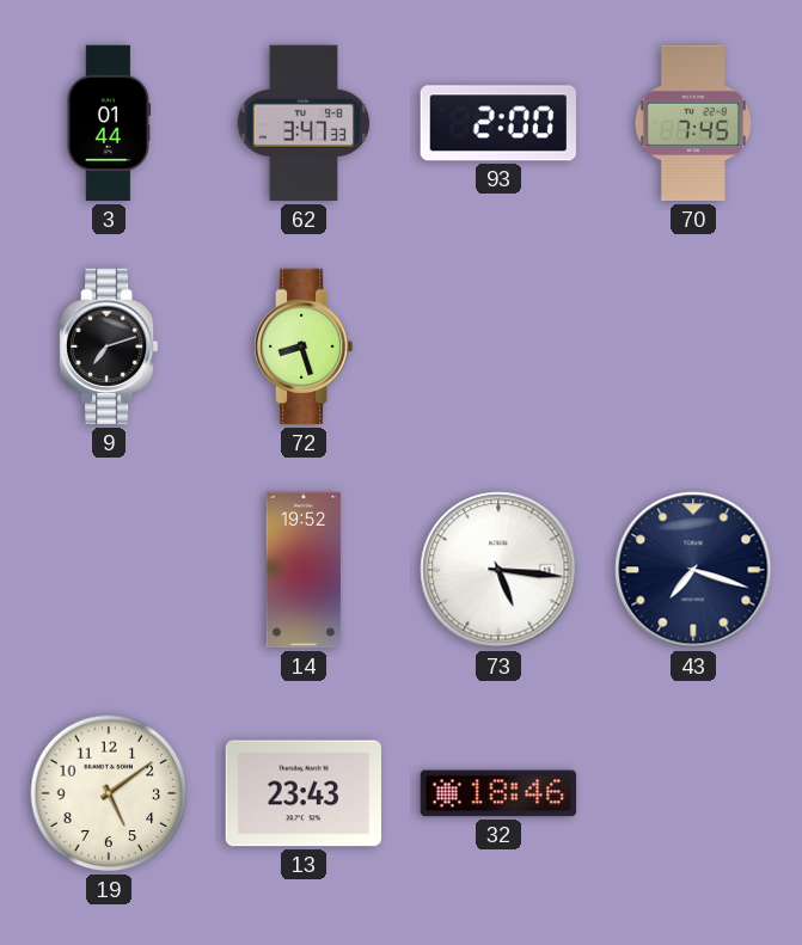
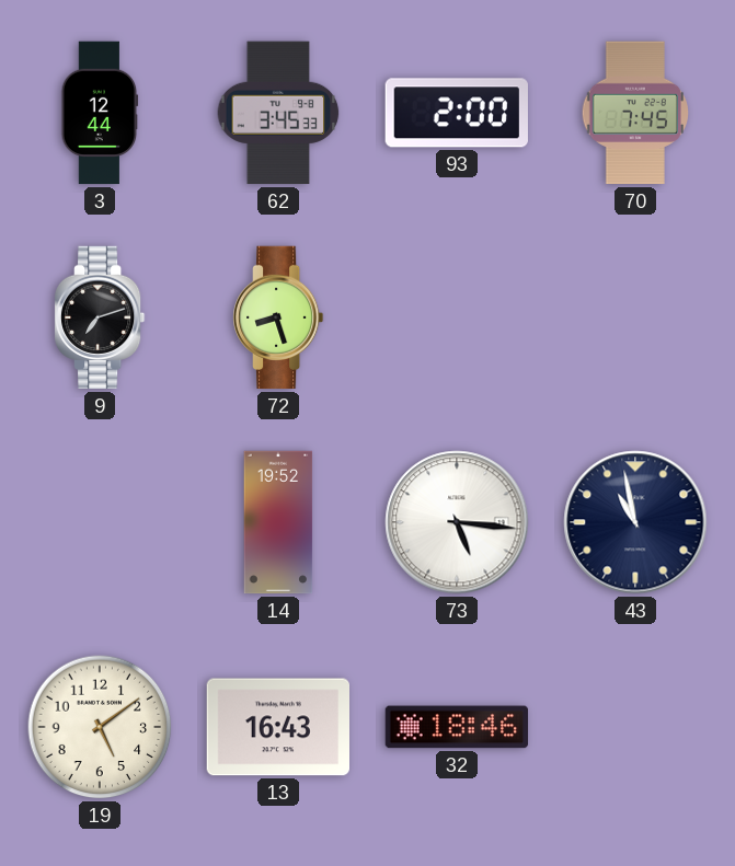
3: 01:44 -> 12:44 (100, 113)
62: 3:47 -> 3:45 (278, 113)
43: 7:18 -> 10:58 (635, 522)
13: 23:43 -> 16:43 (277, 727)
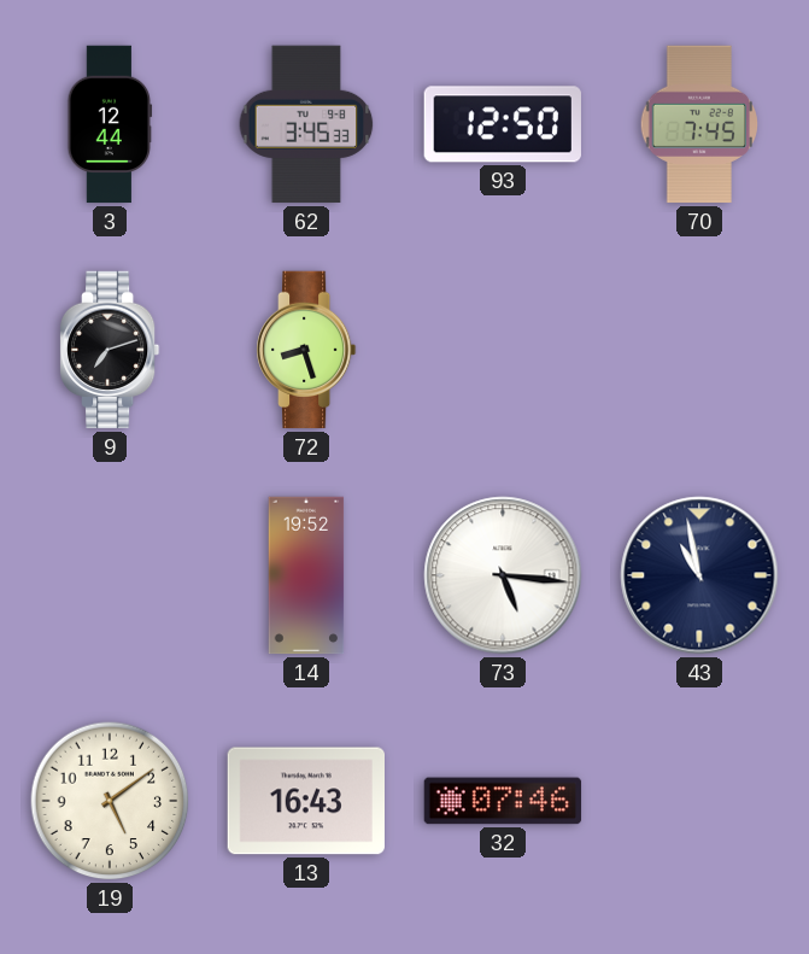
93: 2:00 -> 12:50 (502, 124)
32: 18:46 -> 07:46 (503, 801)
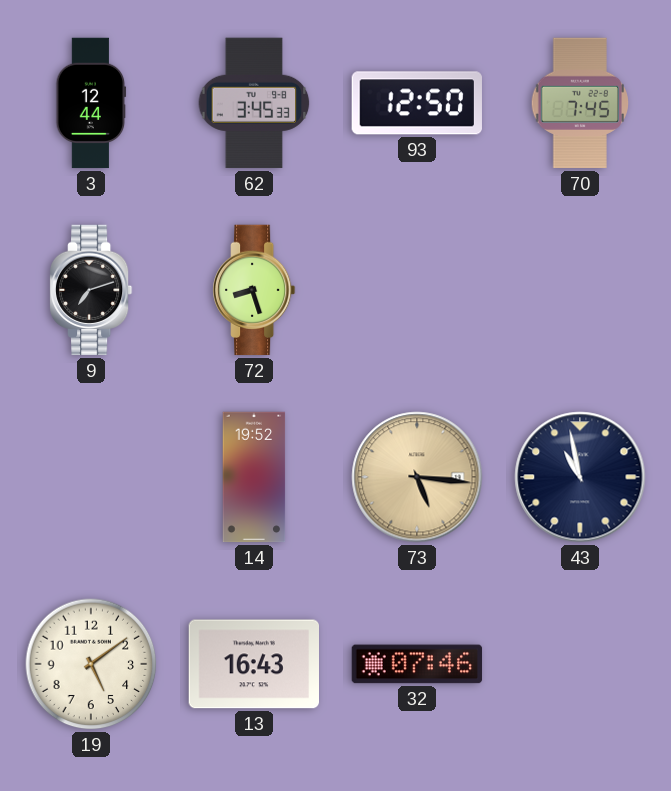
73 dial: white -> champagne (417, 477)
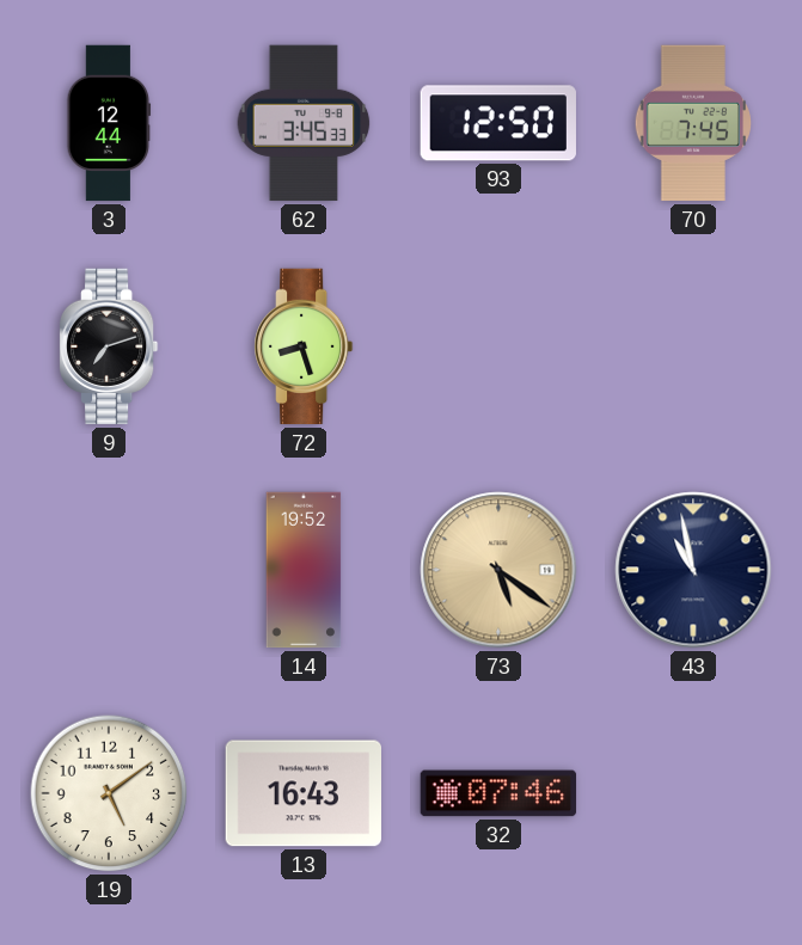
73: 5:16 -> 5:21 (498, 570)
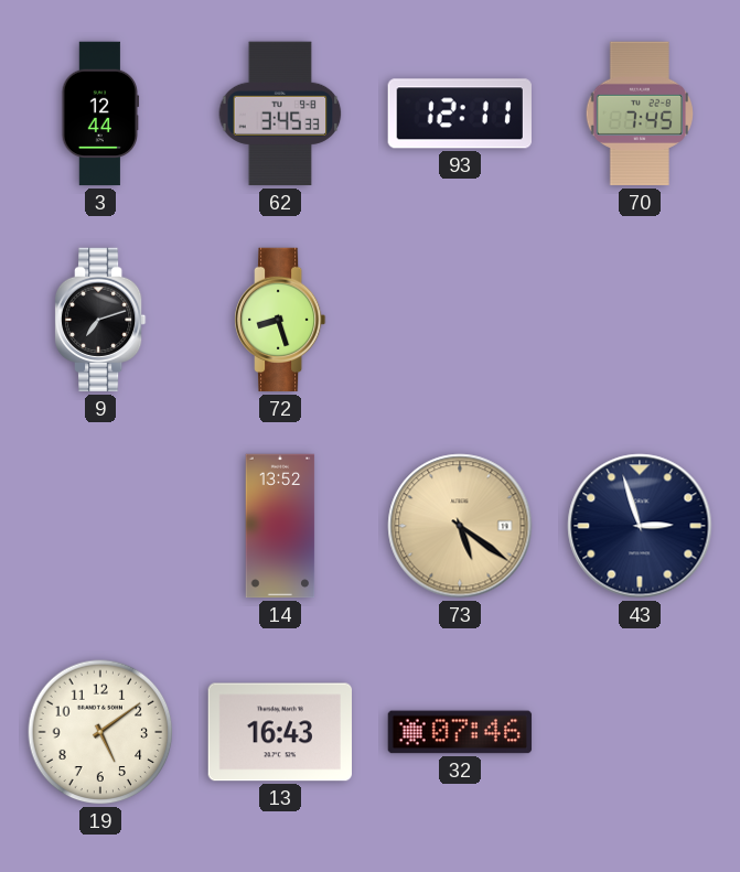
93: 12:50 -> 12:11 (459, 114)
14: 19:52 -> 13:52 (280, 526)
43: 10:58 -> 2:57 (640, 526)
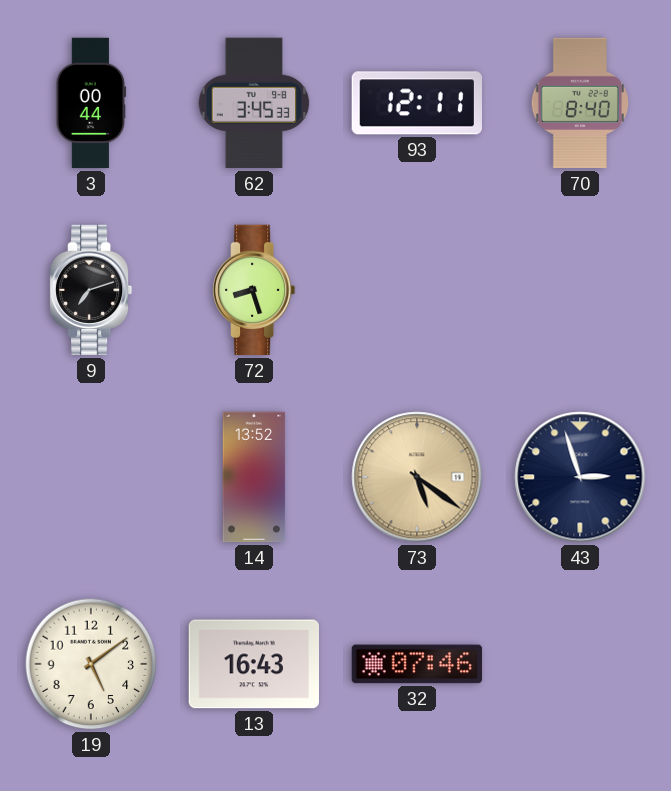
3: 12:44 -> 00:44 (91, 103)
70: 7:45 -> 8:40 (580, 103)
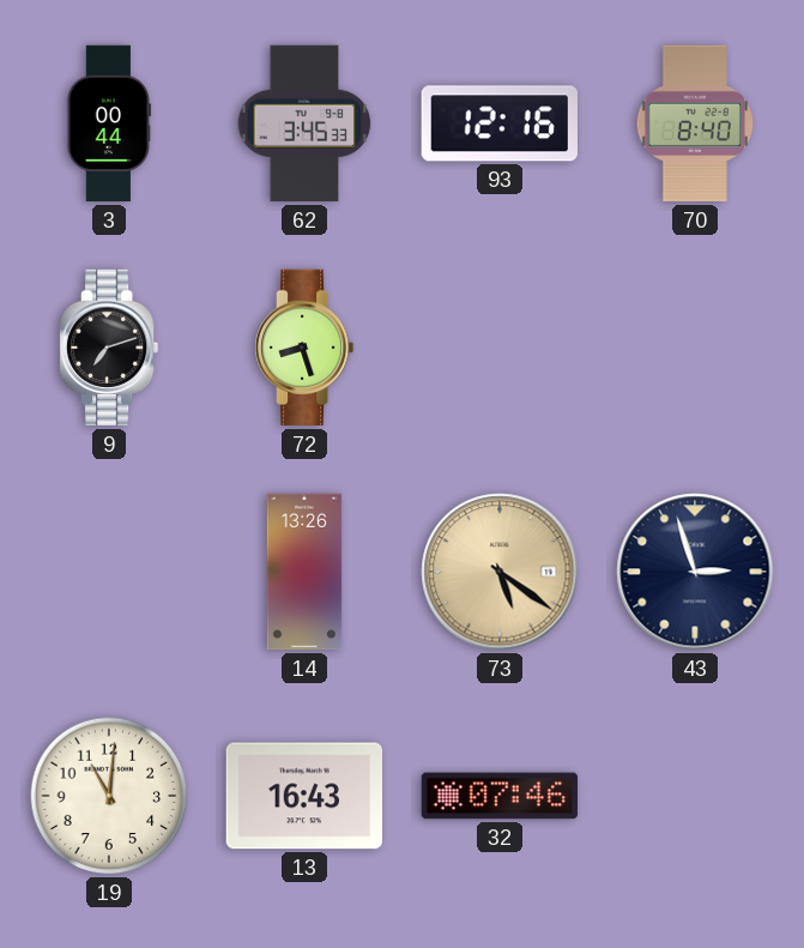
93: 12:11 -> 12:16 (498, 123)
14: 13:52 -> 13:26 (304, 572)
19: 5:09 -> 11:01 (109, 796)
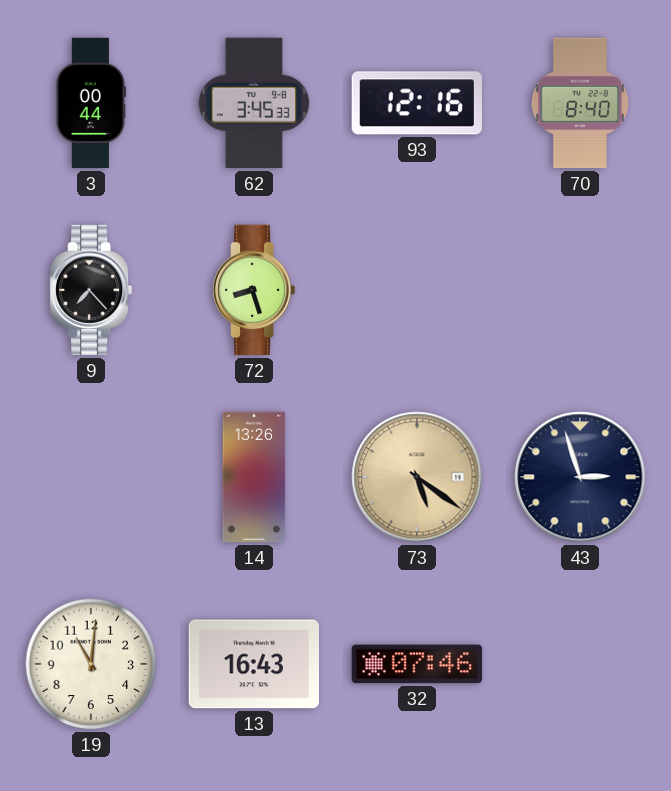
9: 7:12 -> 7:23 (92, 290)
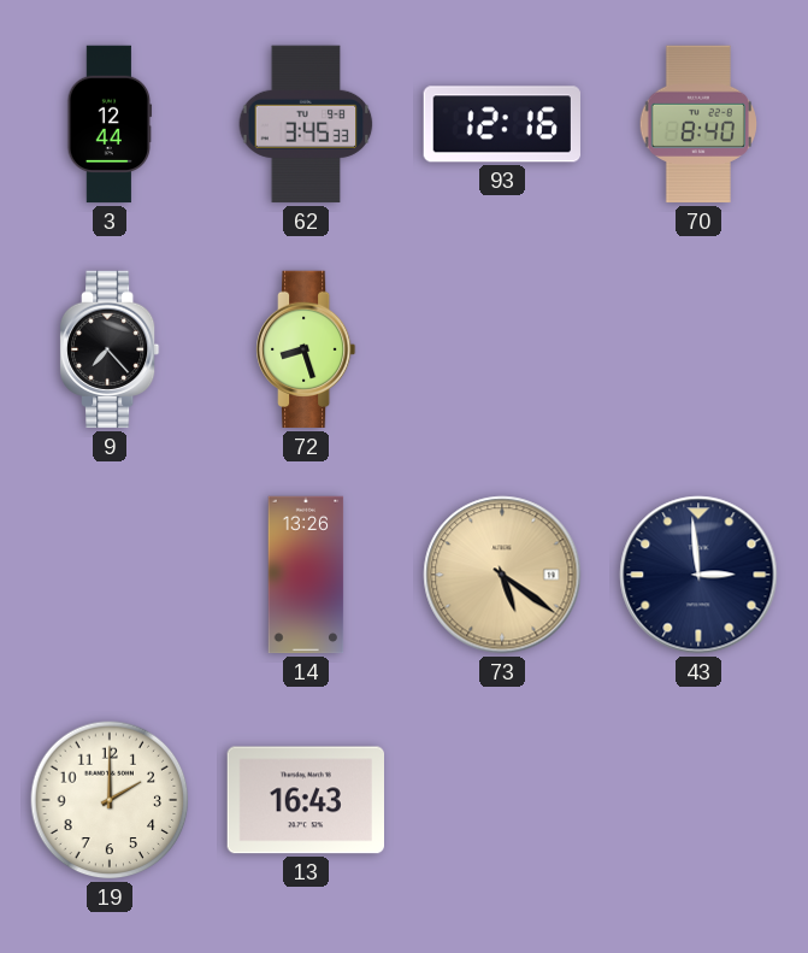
3: 00:44 -> 12:44 (110, 124)
43: 2:57 -> 2:59 (698, 575)
19: 11:01 -> 2:00 (110, 800)
32: 07:46 -> none (417, 664)
